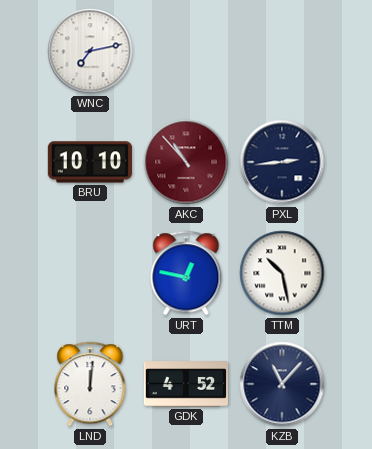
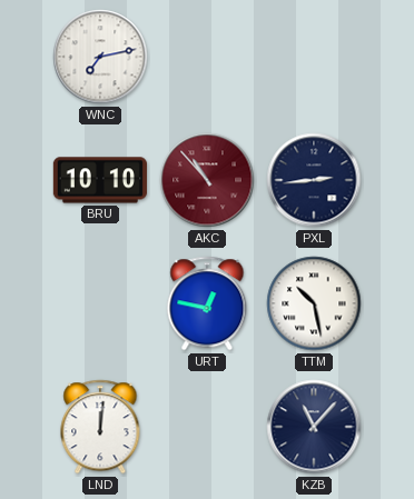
GDK: 4:52 -> none (185, 384)
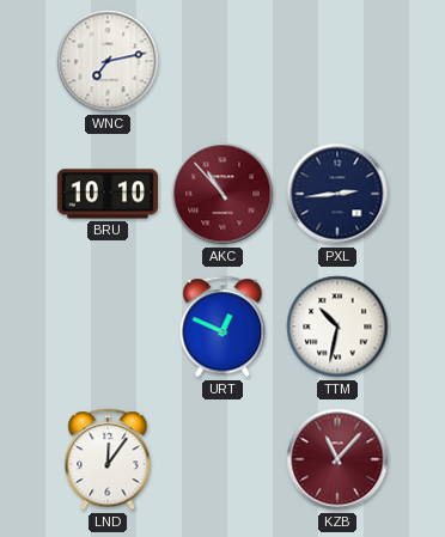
URT: 12:47 -> 12:49 (222, 327)
TTM: 10:28 -> 10:32 (337, 327)
LND: 12:01 -> 12:06 (108, 459)
KZB dial: navy -> burgundy (337, 459)
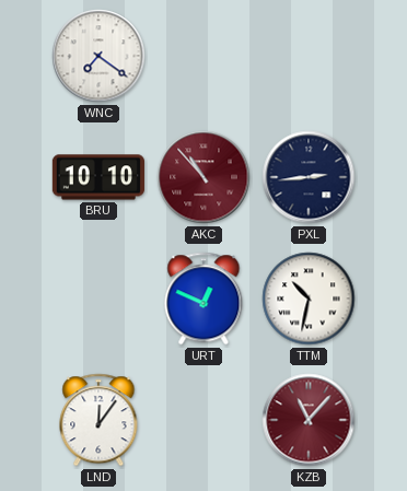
WNC: 7:13 -> 7:21 (98, 56)
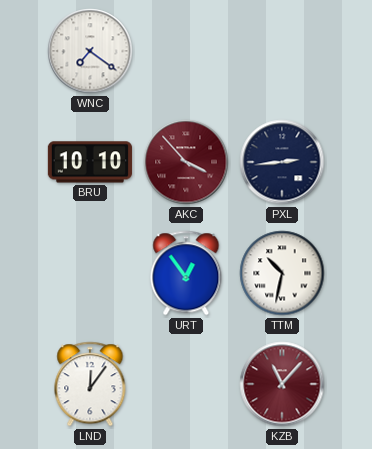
AKC: 10:53 -> 3:53 (186, 162)
URT: 12:49 -> 12:54 (186, 273)
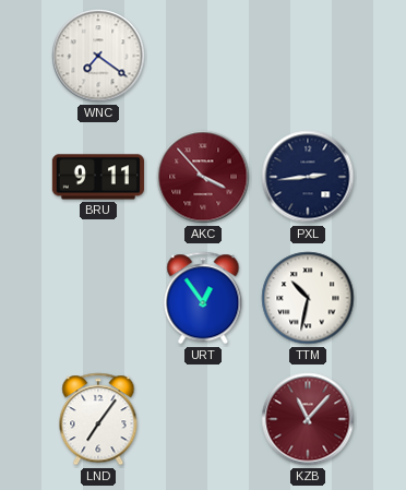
BRU: 10:10 -> 9:11 (98, 177)
LND: 12:06 -> 7:06 (98, 419)
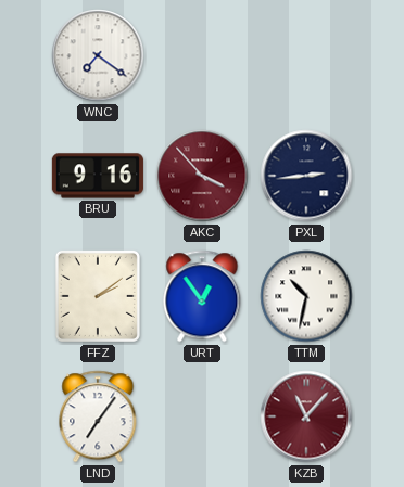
BRU: 9:11 -> 9:16 (98, 176)
FFZ: none -> 2:09 (98, 296)
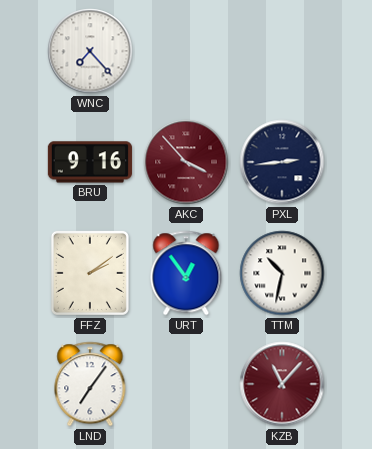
WNC: 7:21 -> 7:23 (90, 51)
